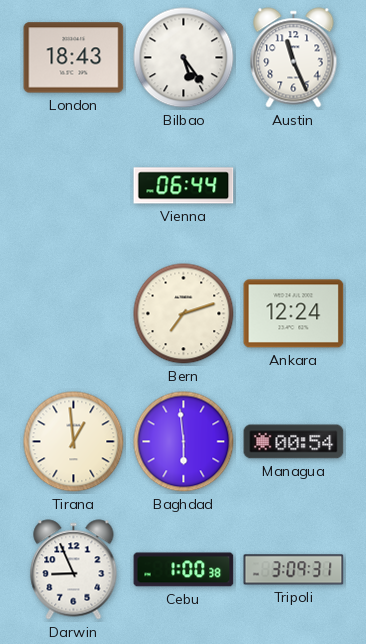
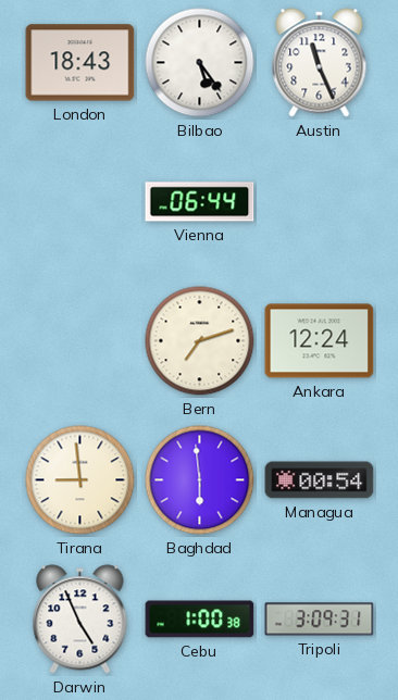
Tirana: 12:59 -> 8:59 (80, 480)
Darwin: 8:56 -> 4:56 (80, 620)
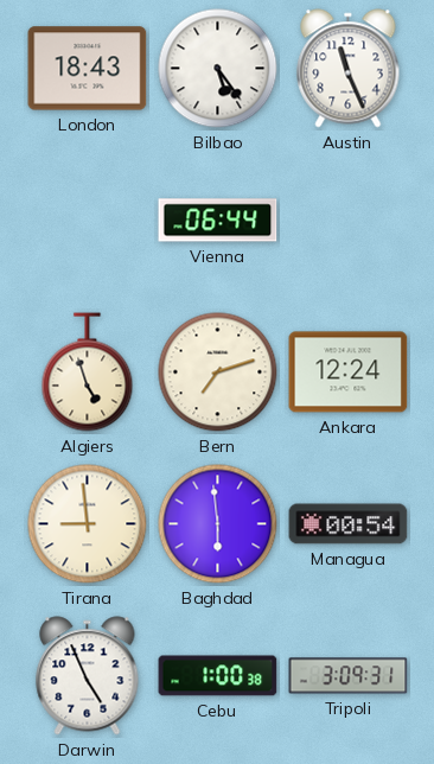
Algiers: none -> 4:57 (88, 373)
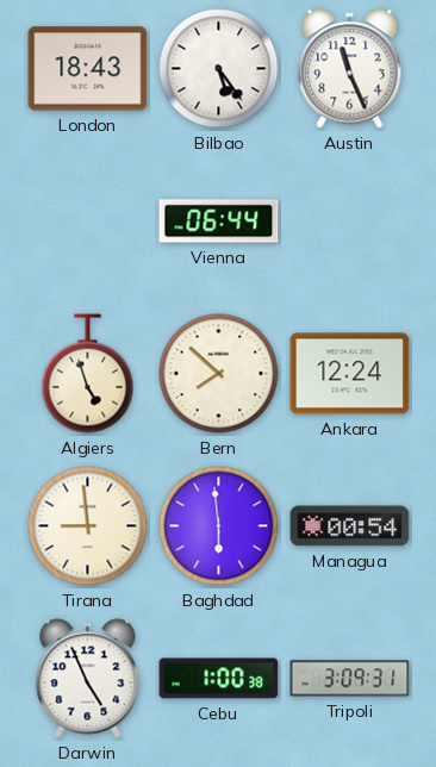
Bern: 7:12 -> 7:52 (219, 374)
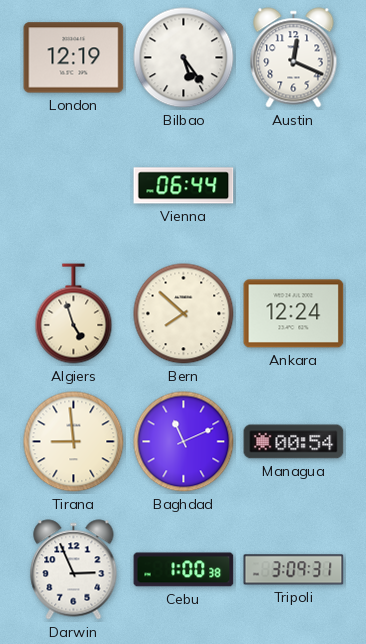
London: 18:43 -> 12:19 (74, 58)
Austin: 11:26 -> 12:19 (294, 58)
Baghdad: 5:59 -> 11:11 (184, 442)
Darwin: 4:56 -> 2:56 (74, 570)
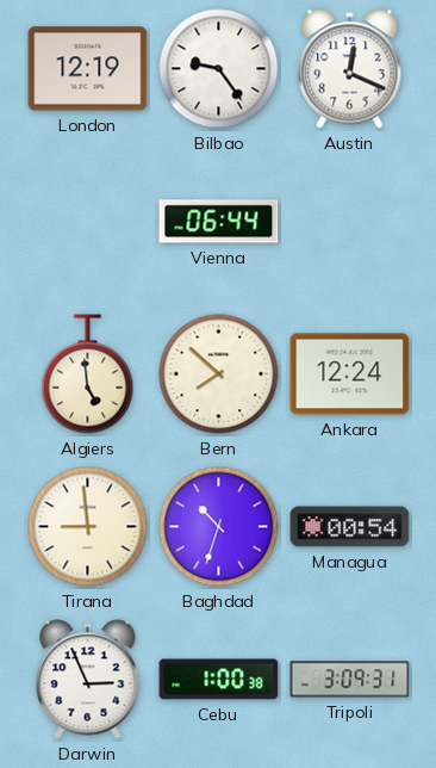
Bilbao: 5:24 -> 9:24 (219, 69)
Algiers: 4:57 -> 4:59 (88, 374)
Baghdad: 11:11 -> 10:33 (219, 527)
